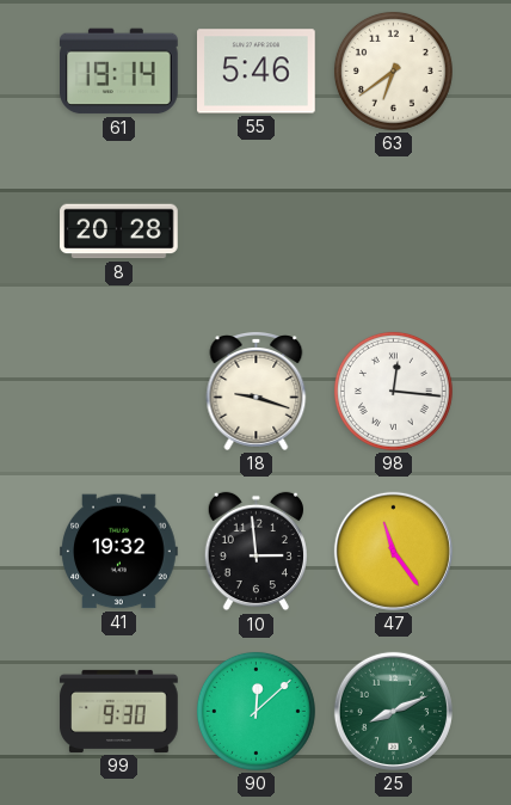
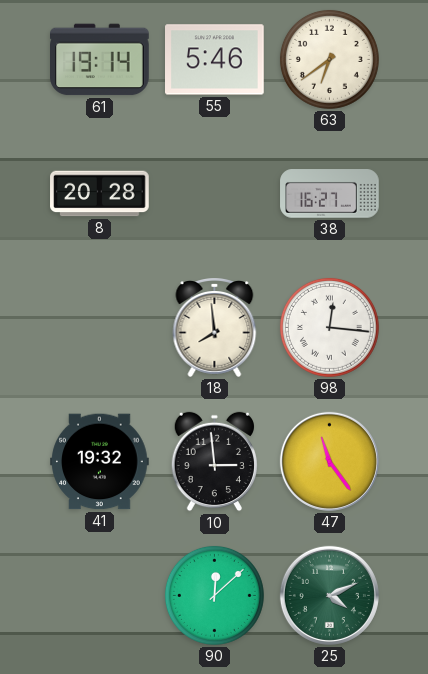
38: none -> 16:27 (330, 194)
18: 9:18 -> 7:59 (215, 328)
99: 9:30 -> none (119, 711)
25: 8:11 -> 4:11 (329, 595)
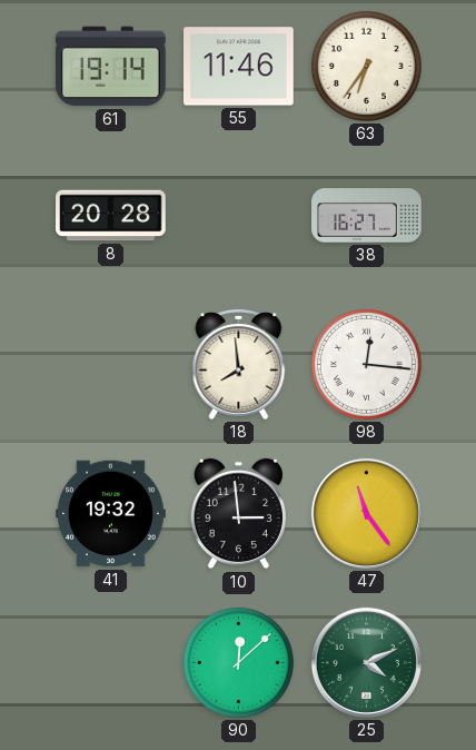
55: 5:46 -> 11:46 (239, 67)
63: 6:39 -> 6:36 (366, 66)
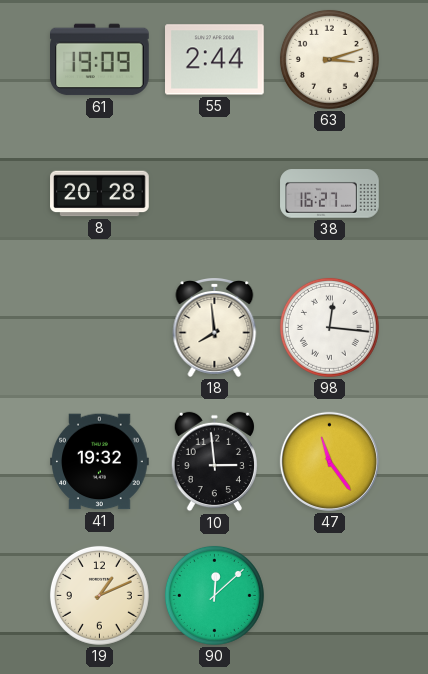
61: 19:14 -> 19:09 (100, 60)
55: 11:46 -> 2:44 (215, 60)
63: 6:36 -> 3:12 (329, 59)
19: none -> 1:11 (99, 595)
25: 4:11 -> none (366, 662)
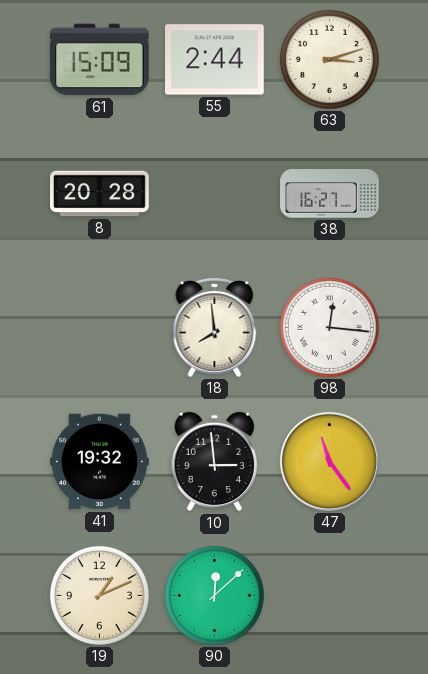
61: 19:09 -> 15:09 (100, 60)
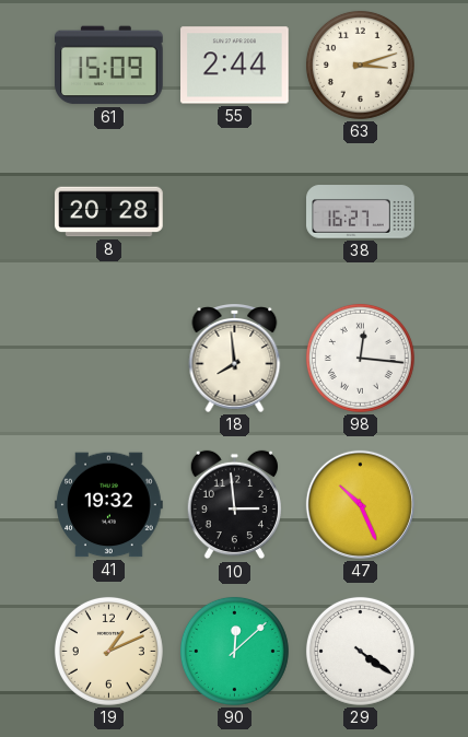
47: 11:24 -> 10:26 (360, 504)
29: none -> 4:21 (360, 651)
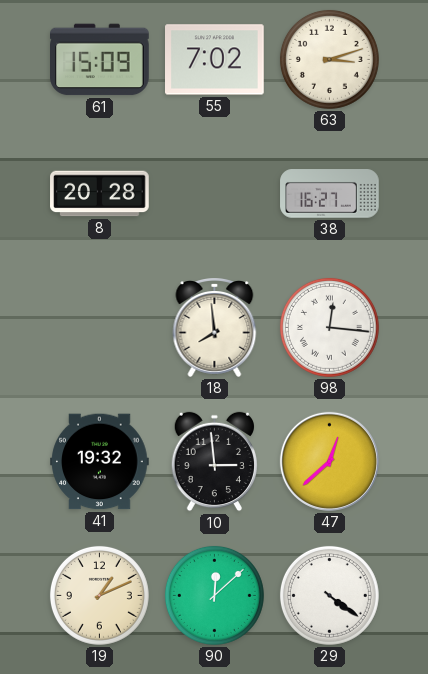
55: 2:44 -> 7:02 (215, 60)
47: 10:26 -> 12:38 (329, 461)
